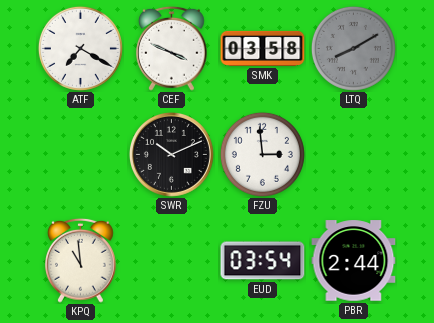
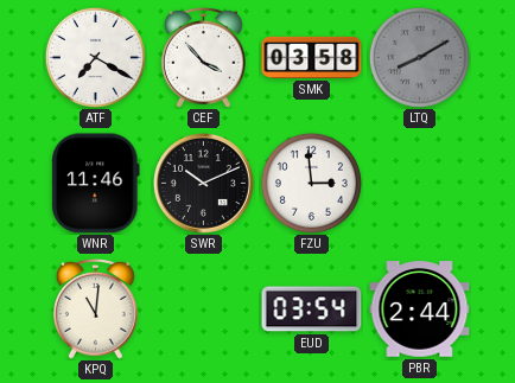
CEF: 3:49 -> 3:53 (204, 57)
WNR: none -> 11:46 (96, 184)
KPQ: 10:59 -> 11:01 (96, 308)
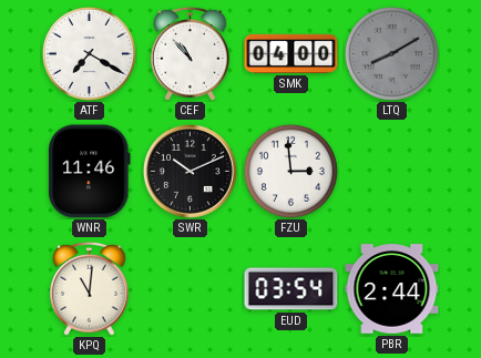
CEF: 3:53 -> 10:53 (191, 53)
SMK: 03:58 -> 04:00 (291, 53)
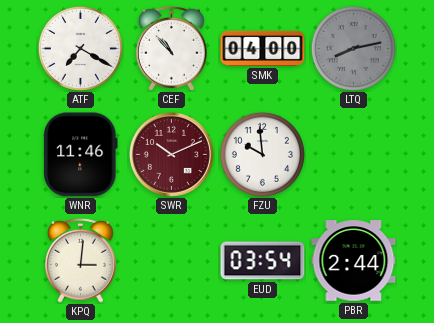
LTQ: 8:10 -> 8:13 (353, 48)
SWR dial: black -> burgundy (171, 154)
FZU: 2:59 -> 9:59 (262, 154)
KPQ: 11:01 -> 3:01 (81, 260)
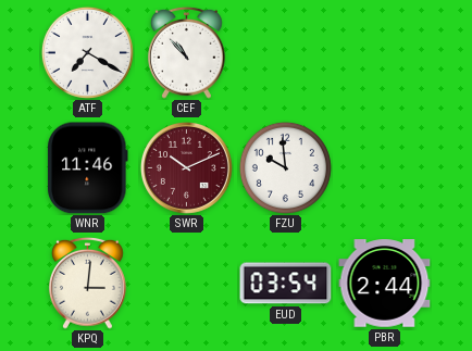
SMK: 04:00 -> none (263, 48)
LTQ: 8:13 -> none (353, 48)
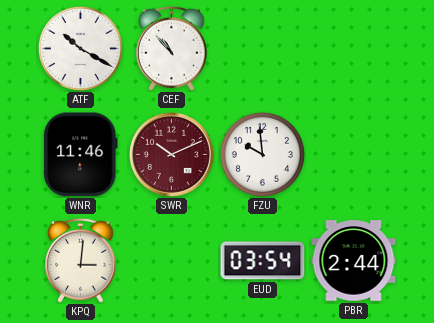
ATF: 7:20 -> 10:20 (80, 48)
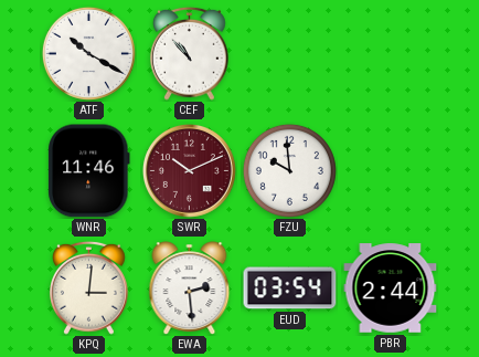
EWA: none -> 2:29 (190, 288)
